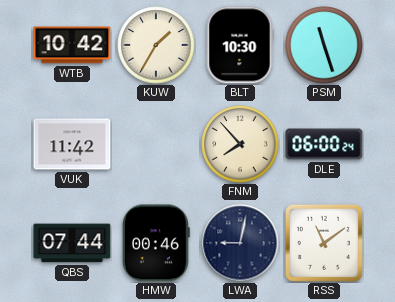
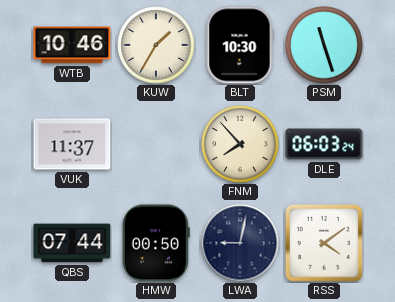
WTB: 10:42 -> 10:46 (72, 45)
VUK: 11:42 -> 11:37 (72, 144)
DLE: 06:00 -> 06:03 (324, 144)
HMW: 00:46 -> 00:50 (156, 243)
RSS: 11:09 -> 4:09 (324, 243)
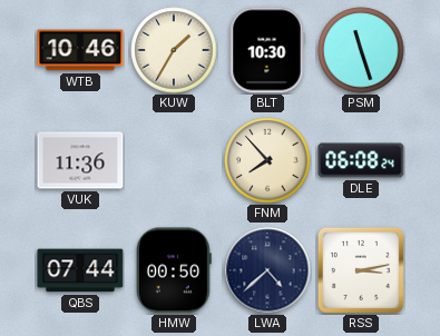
VUK: 11:37 -> 11:36 (80, 160)
DLE: 06:03 -> 06:08 (361, 160)
LWA: 9:02 -> 4:38 (267, 270)
RSS: 4:09 -> 3:13 (361, 270)
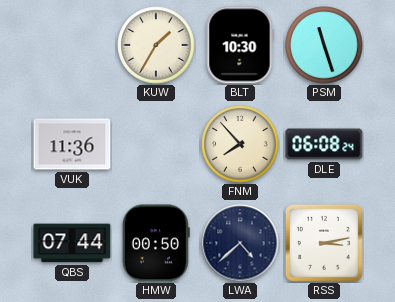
WTB: 10:46 -> none (80, 50)
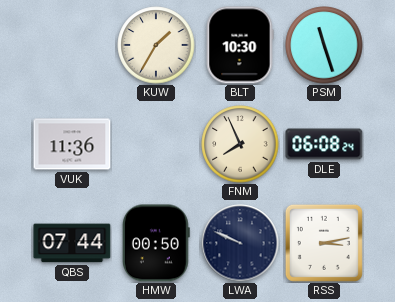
FNM: 7:53 -> 7:56 (240, 144)
LWA: 4:38 -> 9:49 (240, 243)
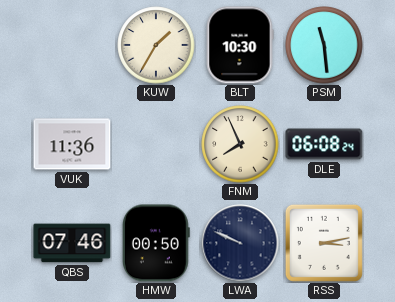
PSM: 11:27 -> 11:29 (324, 45)
QBS: 07:44 -> 07:46 (72, 243)
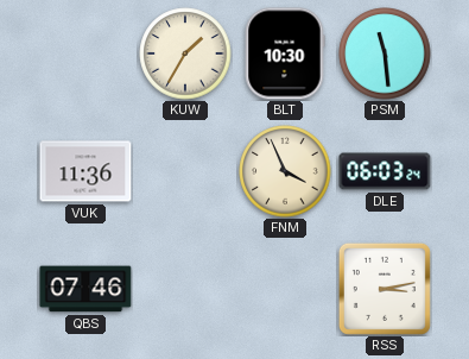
FNM: 7:56 -> 3:56 (285, 171)
DLE: 06:08 -> 06:03 (385, 171)
HMW: 00:50 -> none (156, 243)
LWA: 9:49 -> none (240, 243)
